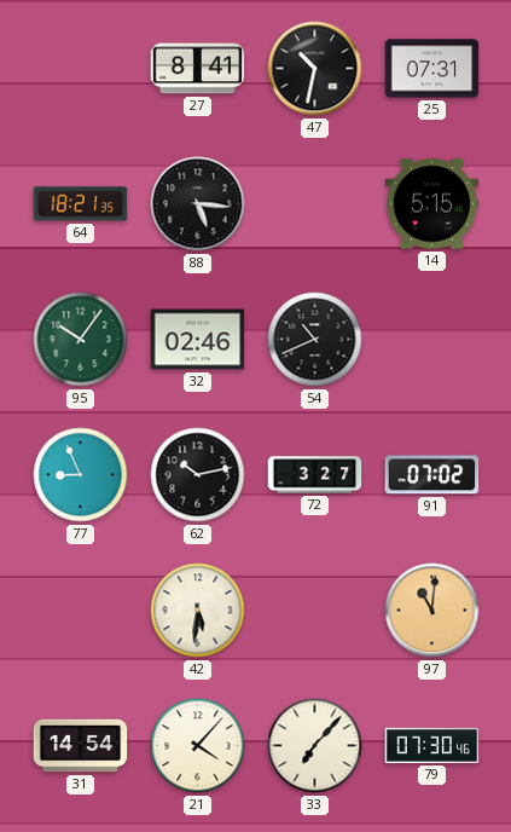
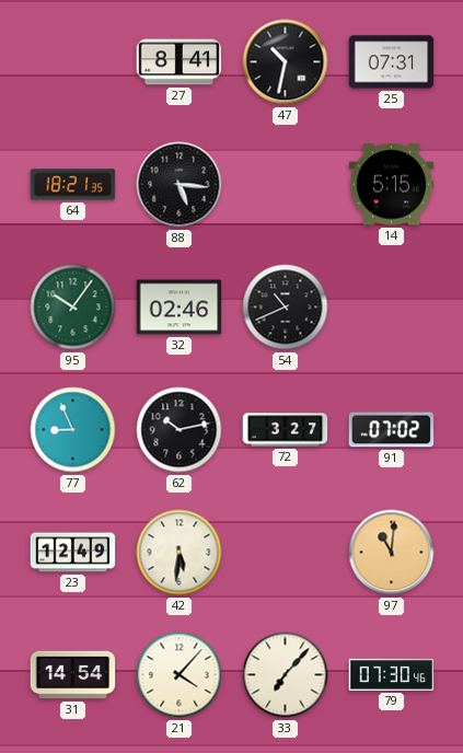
23: none -> 12:49 (73, 553)
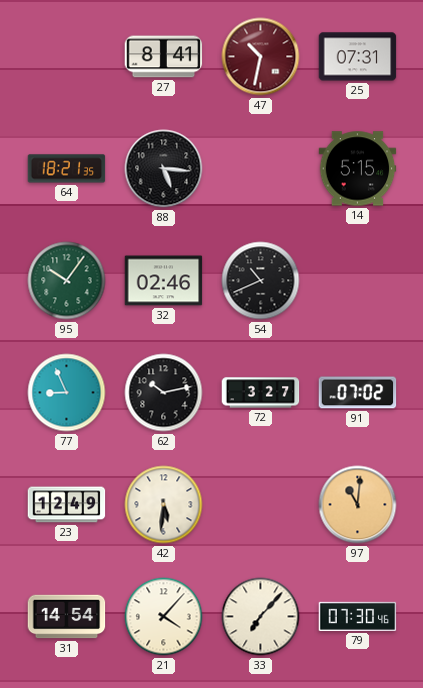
47 dial: black -> burgundy (261, 57)
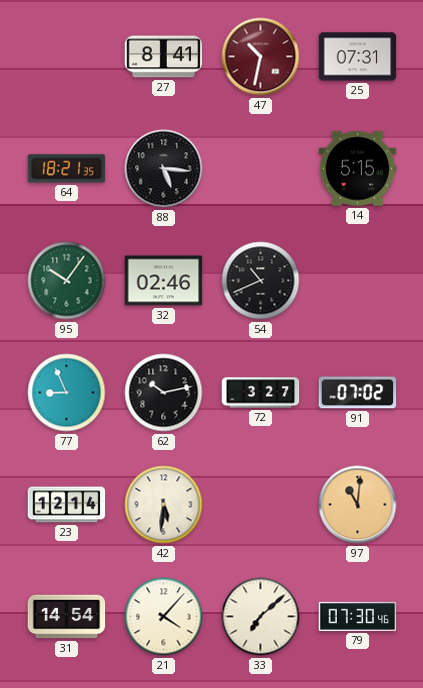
23: 12:49 -> 12:14 (67, 505)
33: 7:07 -> 7:08 (261, 617)
